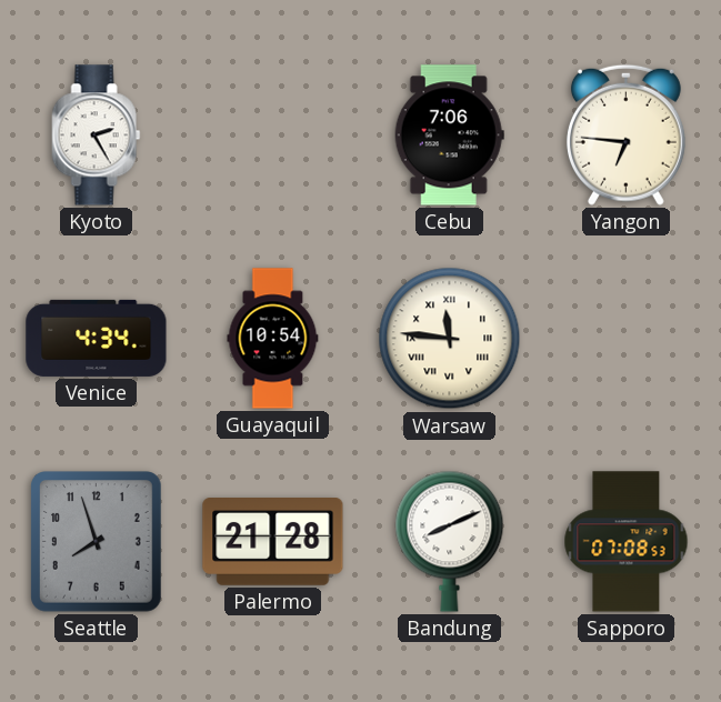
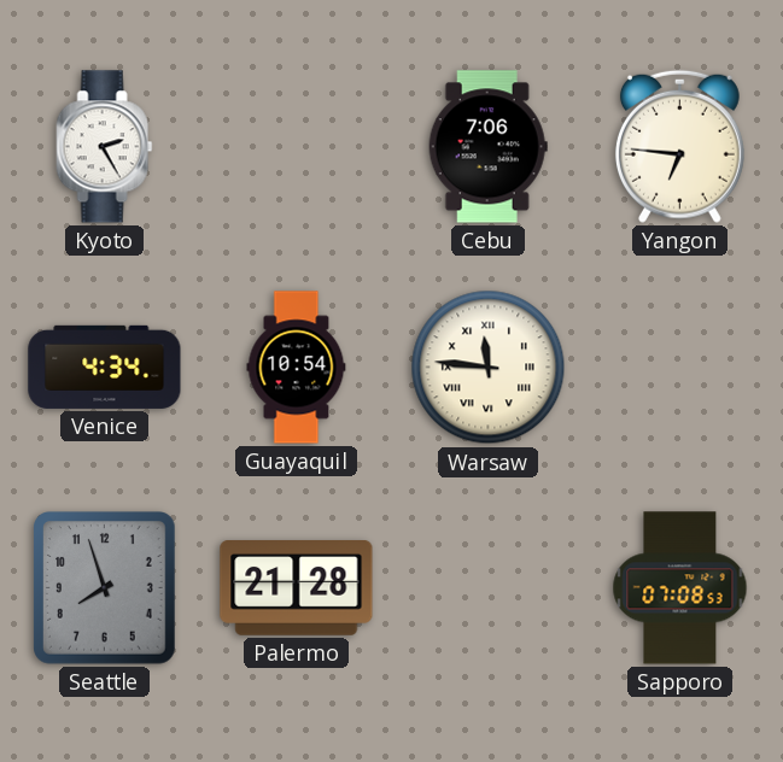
Bandung: 8:11 -> none (450, 541)
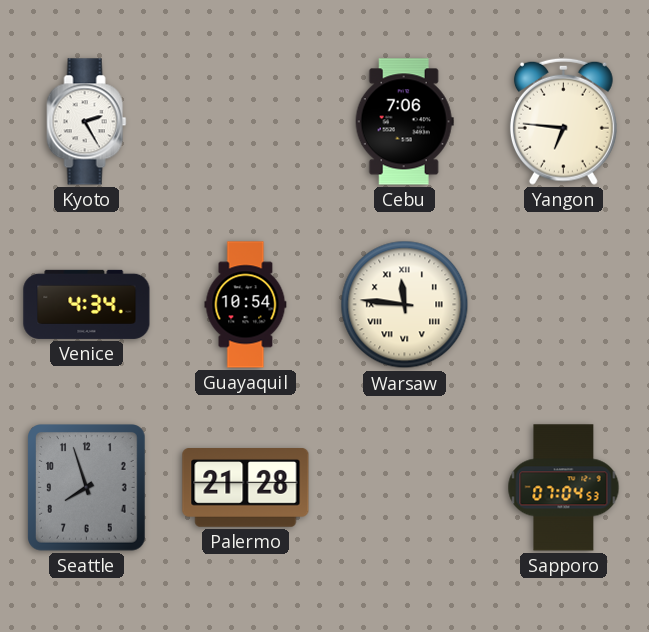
Sapporo: 07:08 -> 07:04 (564, 488)
